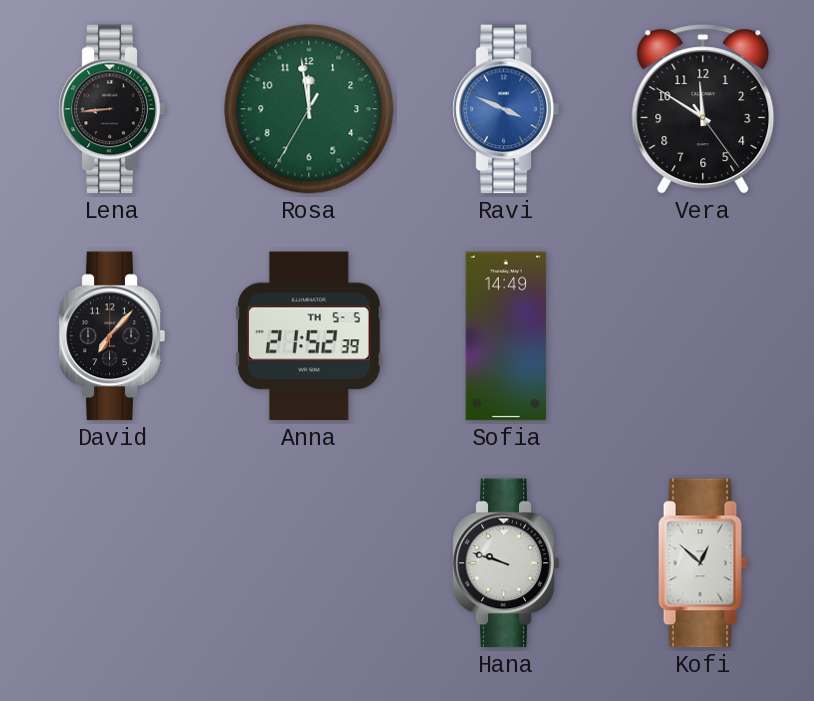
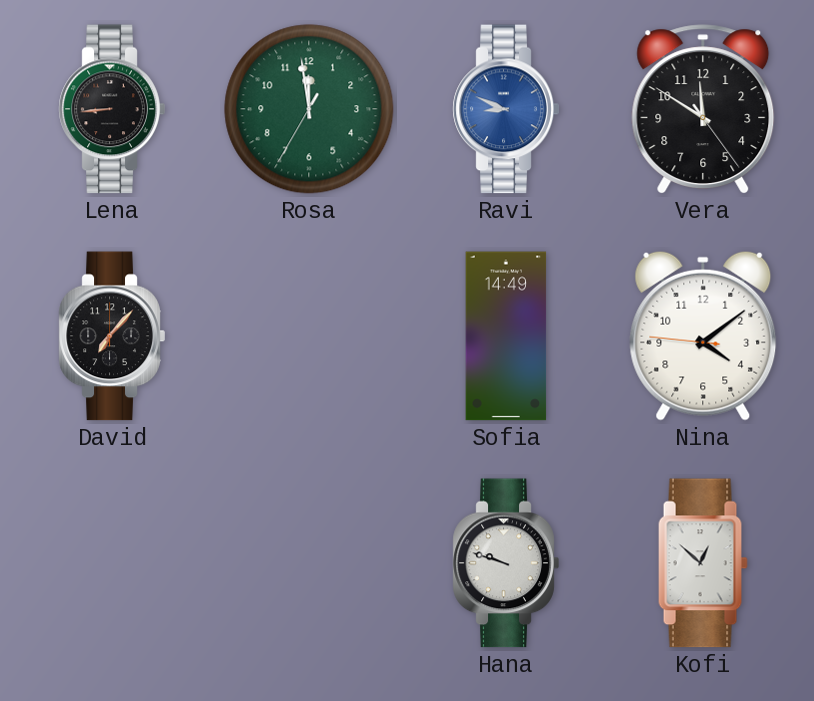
Ravi: 3:49 -> 8:49 (506, 109)
Anna: 21:52 -> none (310, 336)
Nina: none -> 4:08 (703, 336)
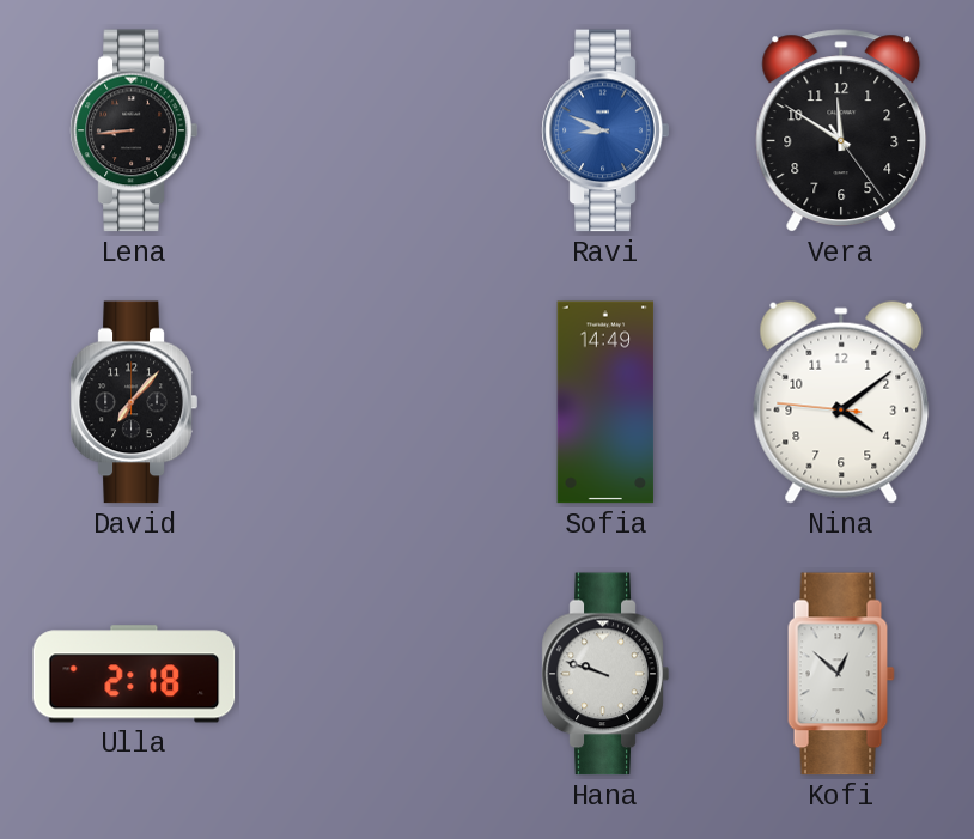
Rosa: 11:58 -> none (309, 109)
Ulla: none -> 2:18 (134, 674)
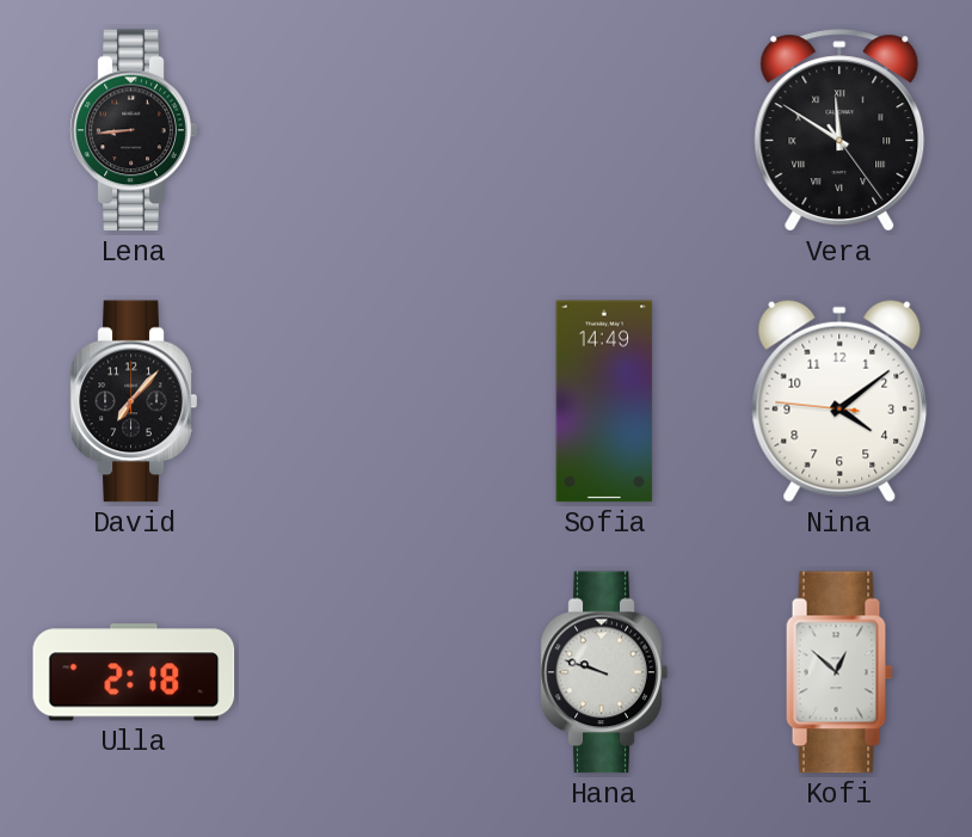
Ravi: 8:49 -> none (605, 130)
Vera numerals: Arabic -> Roman (839, 130)
